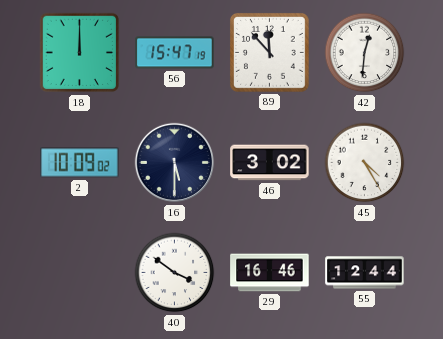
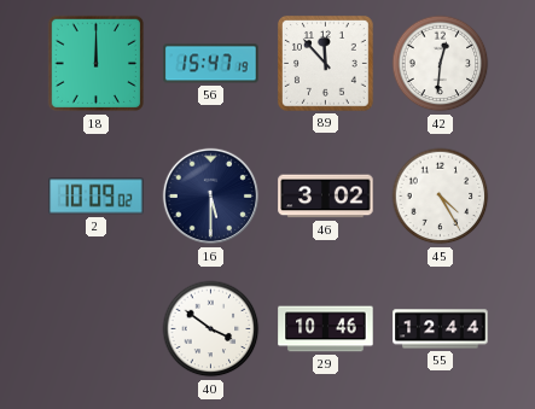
29: 16:46 -> 10:46 (326, 329)
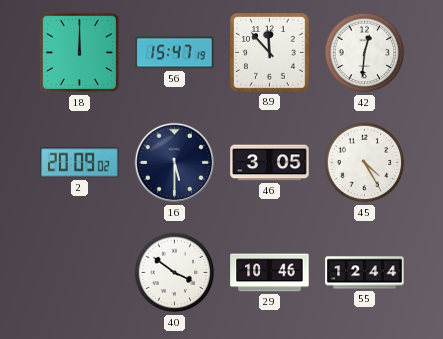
2: 10:09 -> 20:09 (80, 163)
46: 3:02 -> 3:05 (270, 163)
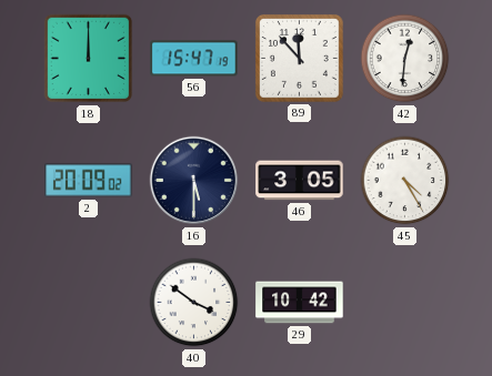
29: 10:46 -> 10:42 (300, 303)
55: 12:44 -> none (365, 273)
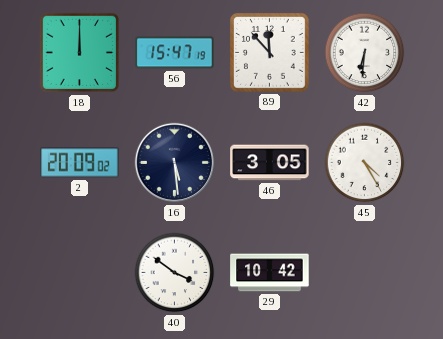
42: 12:31 -> 6:31 (365, 53)
16: 5:30 -> 5:29 (175, 163)
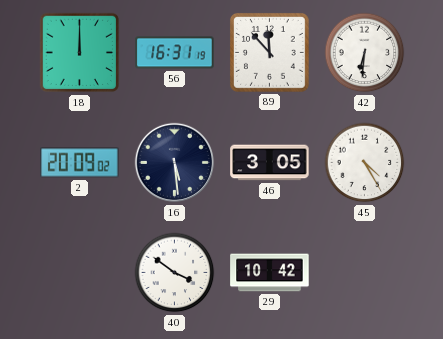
56: 15:47 -> 16:31 (175, 53)
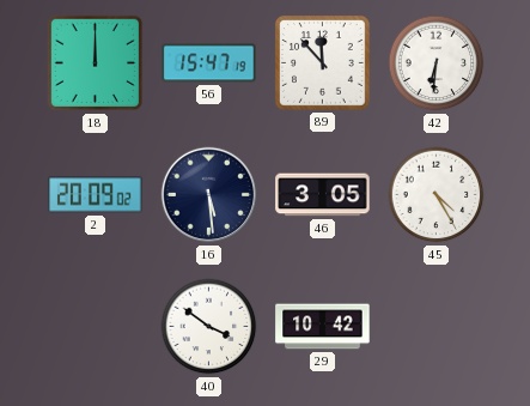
56: 16:31 -> 15:47 (209, 63)
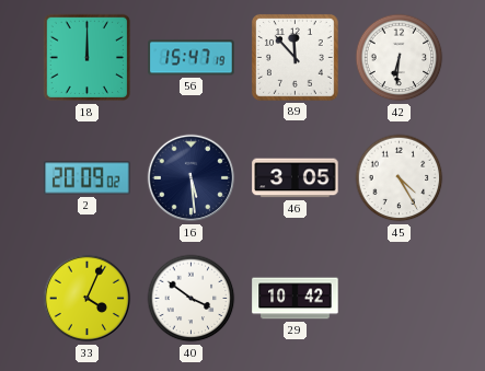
33: none -> 4:04 (88, 299)
